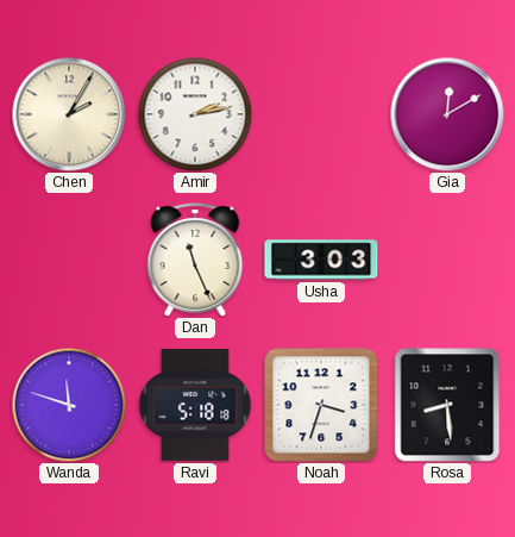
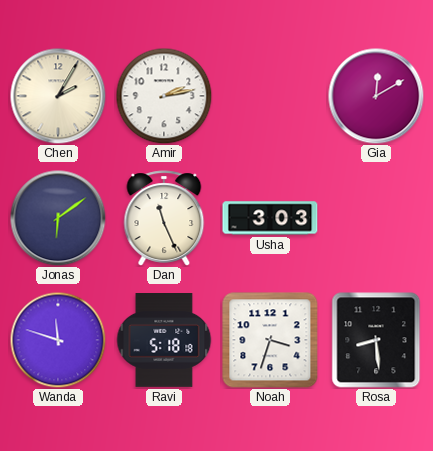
Jonas: none -> 6:09 (58, 218)
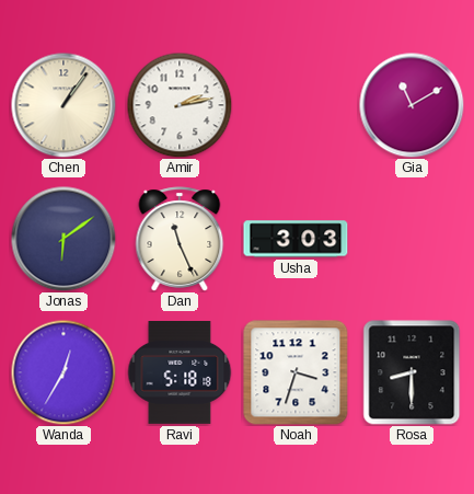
Chen: 2:05 -> 1:06 (63, 105)
Gia: 12:10 -> 11:10 (412, 105)
Wanda: 11:48 -> 12:35 (63, 372)
Rosa: 8:29 -> 8:30 (412, 372)
